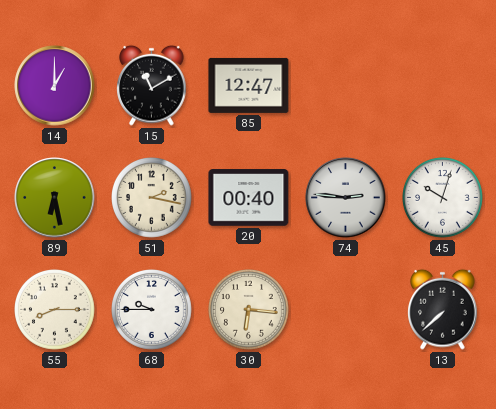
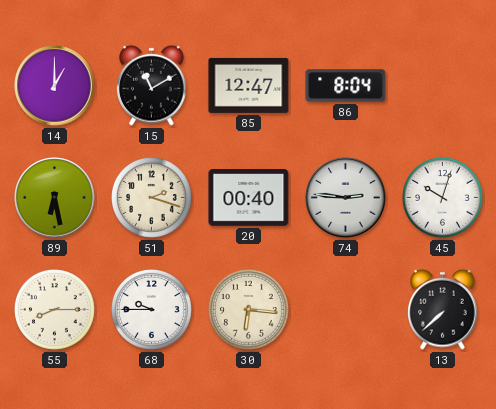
86: none -> 8:04 (346, 86)
51: 2:17 -> 2:18 (152, 198)
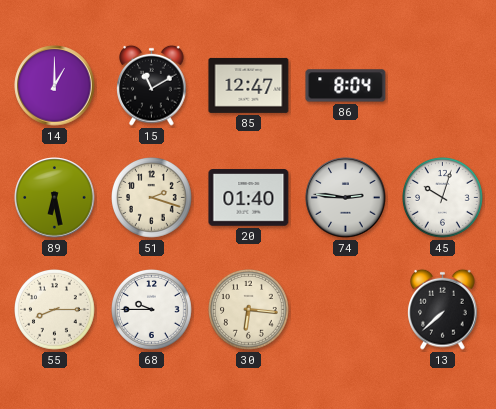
20: 00:40 -> 01:40 (249, 198)
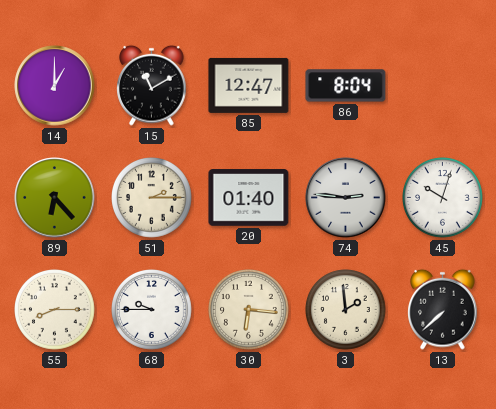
89: 6:28 -> 6:23 (55, 198)
51: 2:18 -> 2:15 (152, 198)
3: none -> 1:59 (346, 310)
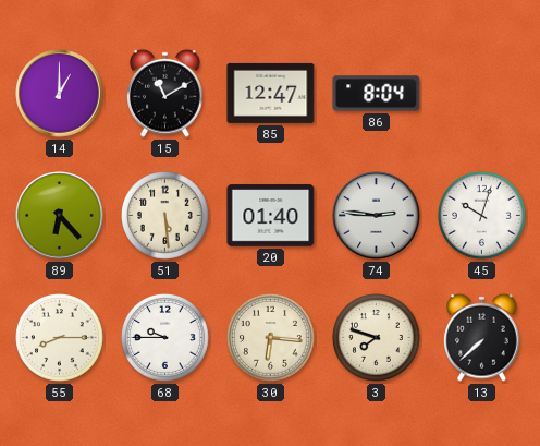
51: 2:15 -> 5:29 (165, 216)
3: 1:59 -> 7:48 (377, 338)
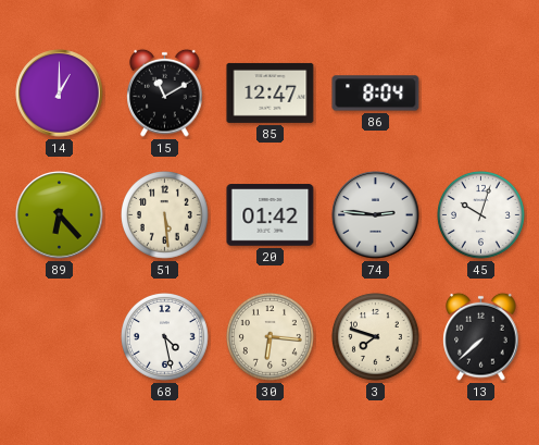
20: 01:40 -> 01:42 (271, 215)
55: 8:15 -> none (60, 338)
68: 9:45 -> 4:28 (165, 337)
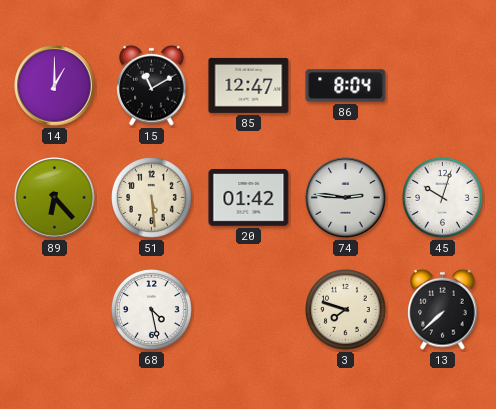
30: 6:16 -> none (271, 337)
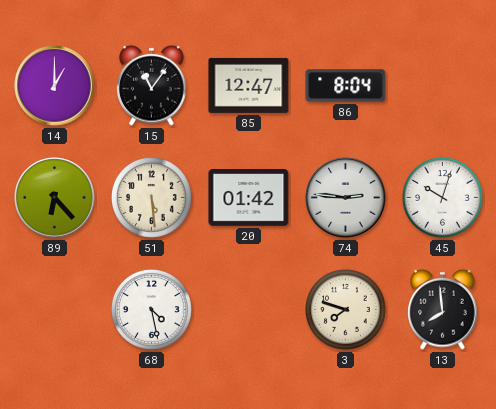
15: 11:10 -> 11:06 (152, 85)
13: 7:38 -> 7:59 (443, 309)
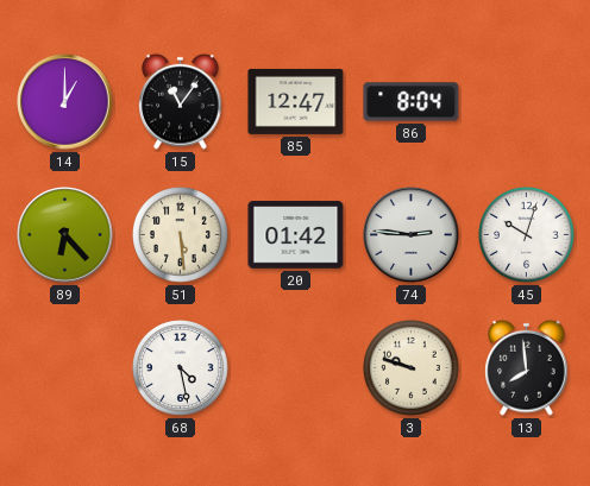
3: 7:48 -> 9:48 (412, 368)
